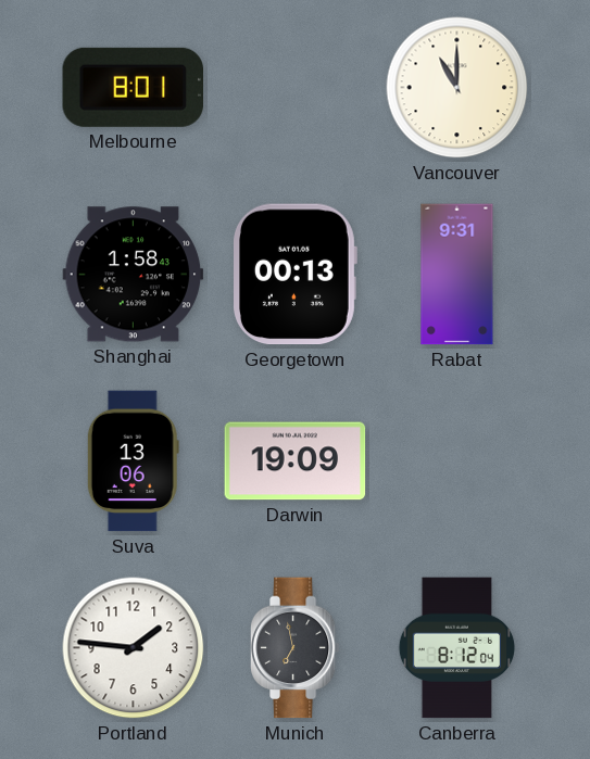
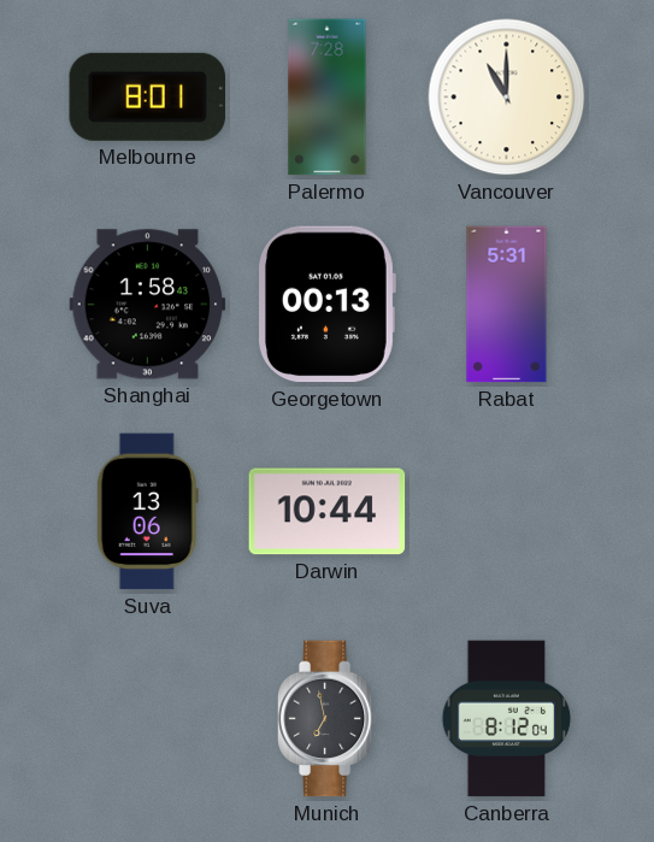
Palermo: none -> 7:28 (328, 98)
Rabat: 9:31 -> 5:31 (507, 305)
Darwin: 19:09 -> 10:44 (328, 512)
Portland: 1:46 -> none (134, 648)
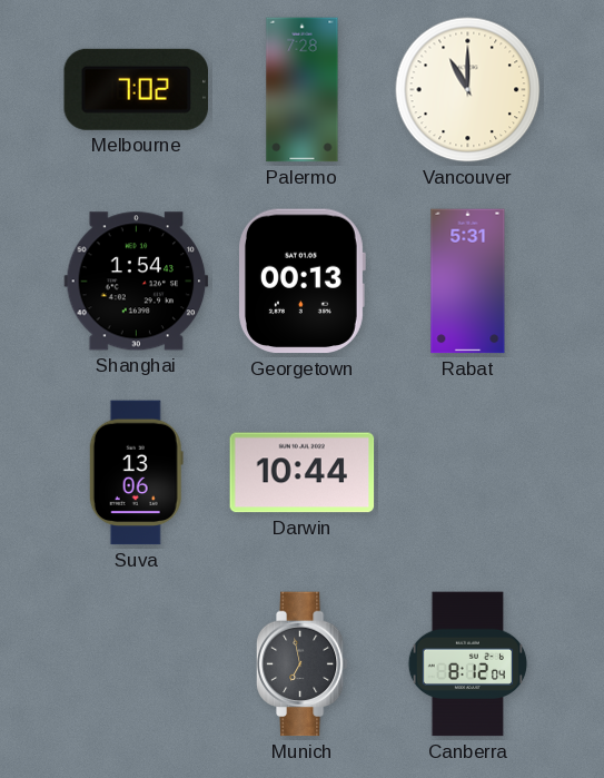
Melbourne: 8:01 -> 7:02 (136, 89)
Shanghai: 1:58 -> 1:54 (137, 282)
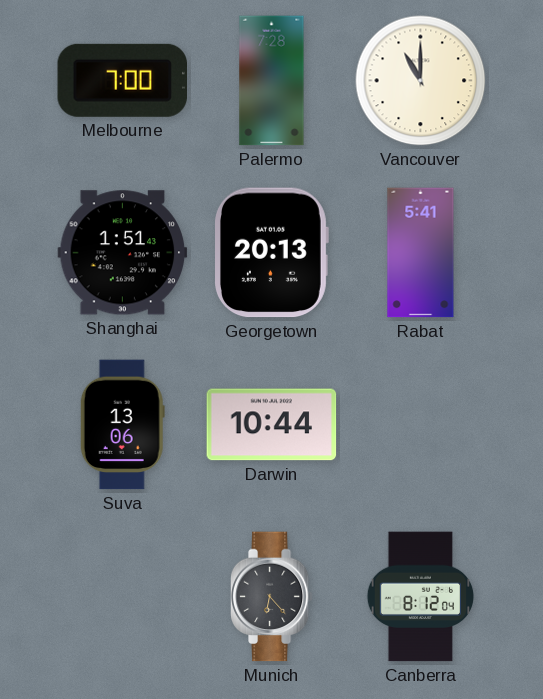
Melbourne: 7:02 -> 7:00 (122, 80)
Shanghai: 1:54 -> 1:51 (123, 253)
Georgetown: 00:13 -> 20:13 (272, 253)
Rabat: 5:31 -> 5:41 (421, 253)
Munich: 6:58 -> 6:23 (271, 597)
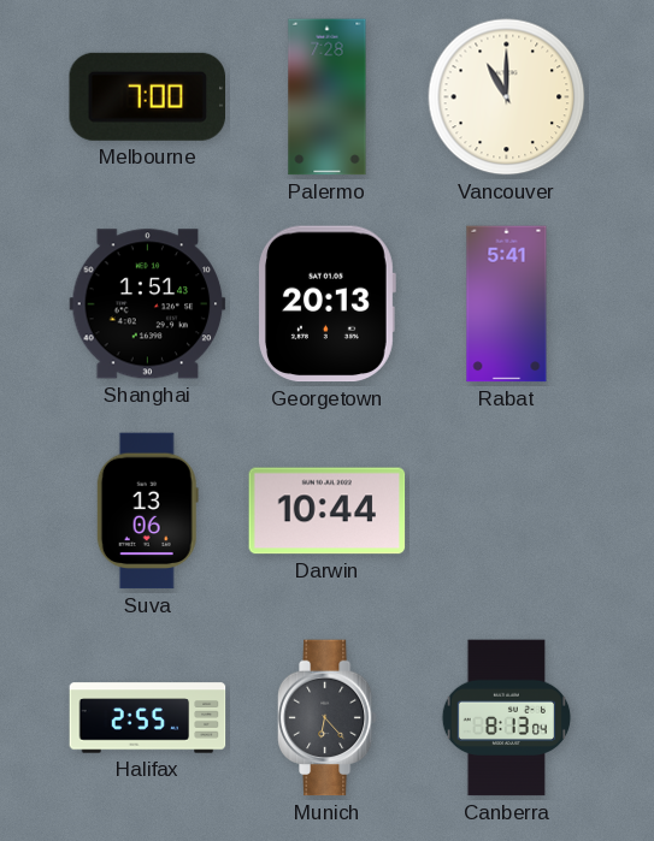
Halifax: none -> 2:55 (148, 718)
Canberra: 8:12 -> 8:13 (507, 718)
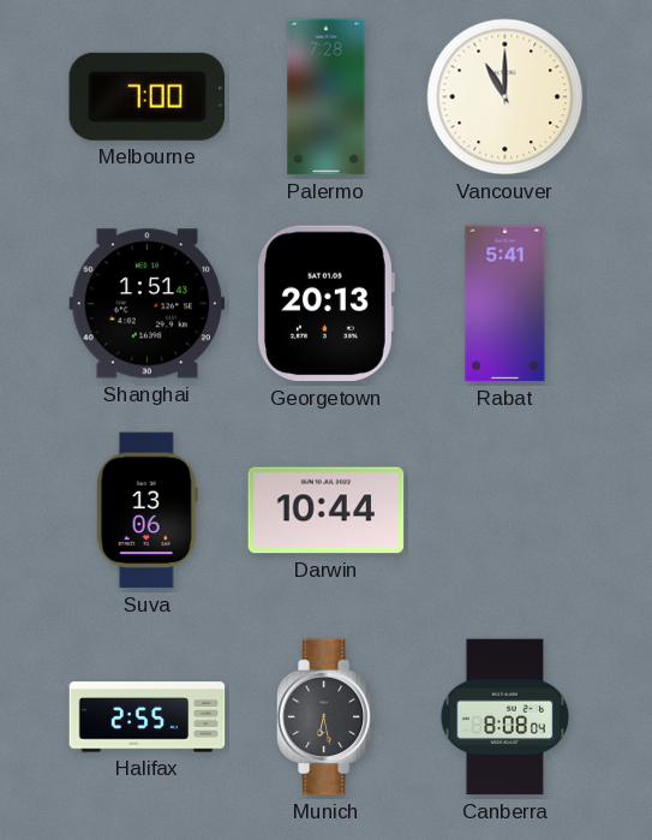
Munich: 6:23 -> 6:28 (325, 717)
Canberra: 8:13 -> 8:08 (506, 717)
